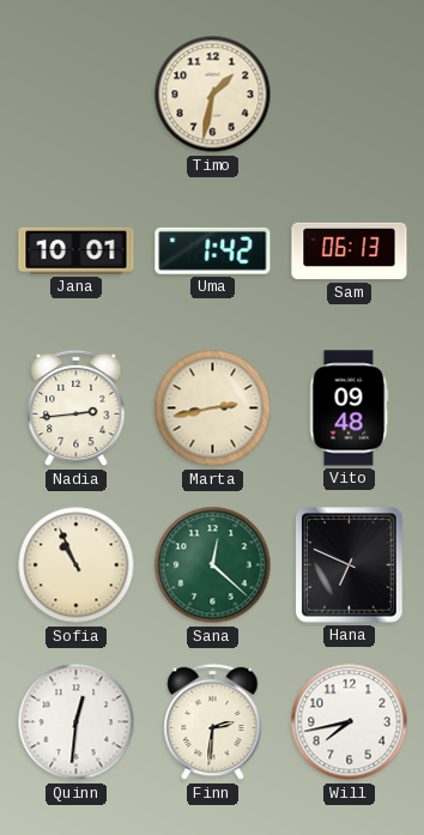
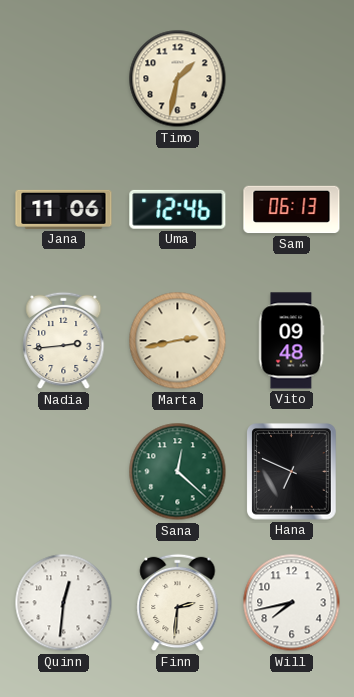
Jana: 10:01 -> 11:06 (64, 209)
Uma: 1:42 -> 12:46 (178, 209)
Sofia: 10:56 -> none (77, 565)
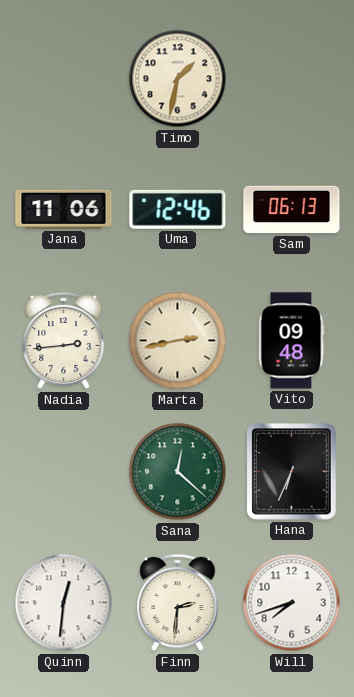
Hana: 6:49 -> 6:34 (292, 472)
Will: 7:43 -> 7:42 (292, 603)
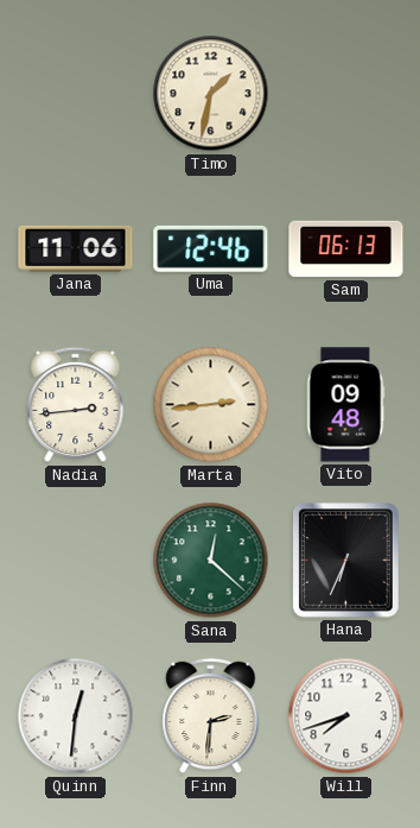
Marta: 2:43 -> 2:44 (211, 405)
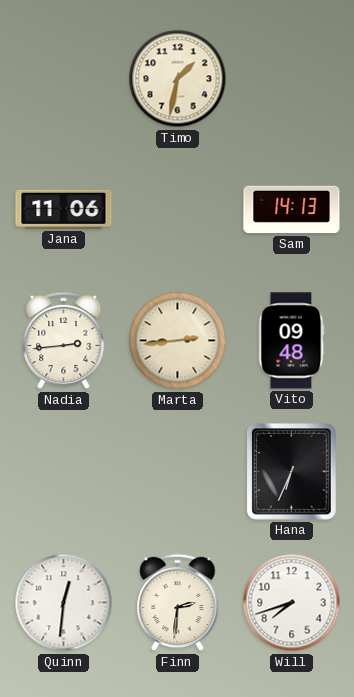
Uma: 12:46 -> none (211, 248)
Sam: 06:13 -> 14:13 (292, 210)
Sana: 12:22 -> none (211, 561)
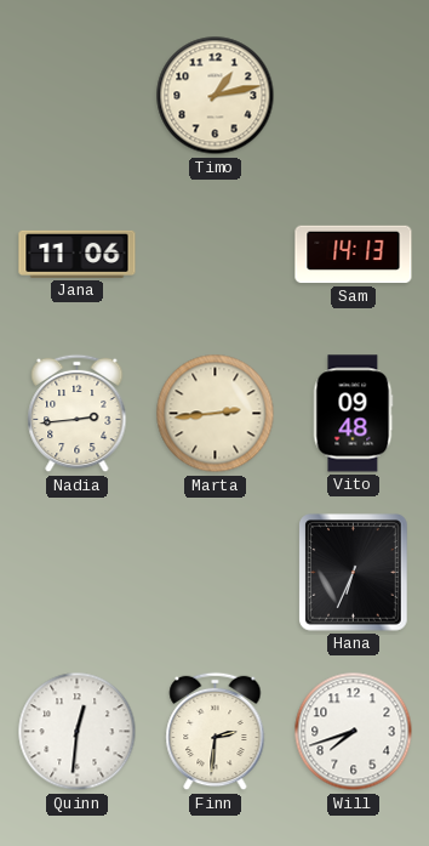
Timo: 1:32 -> 1:13 (216, 96)
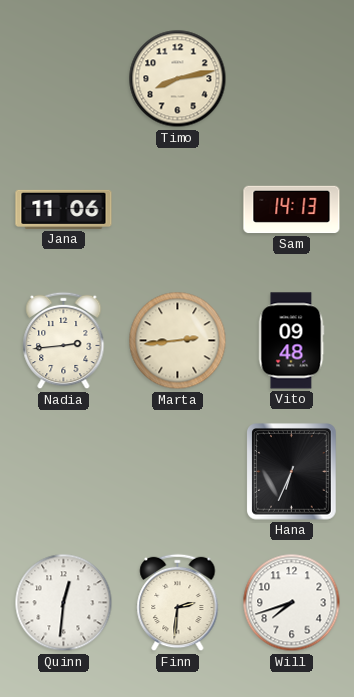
Timo: 1:13 -> 8:13 (178, 79)
